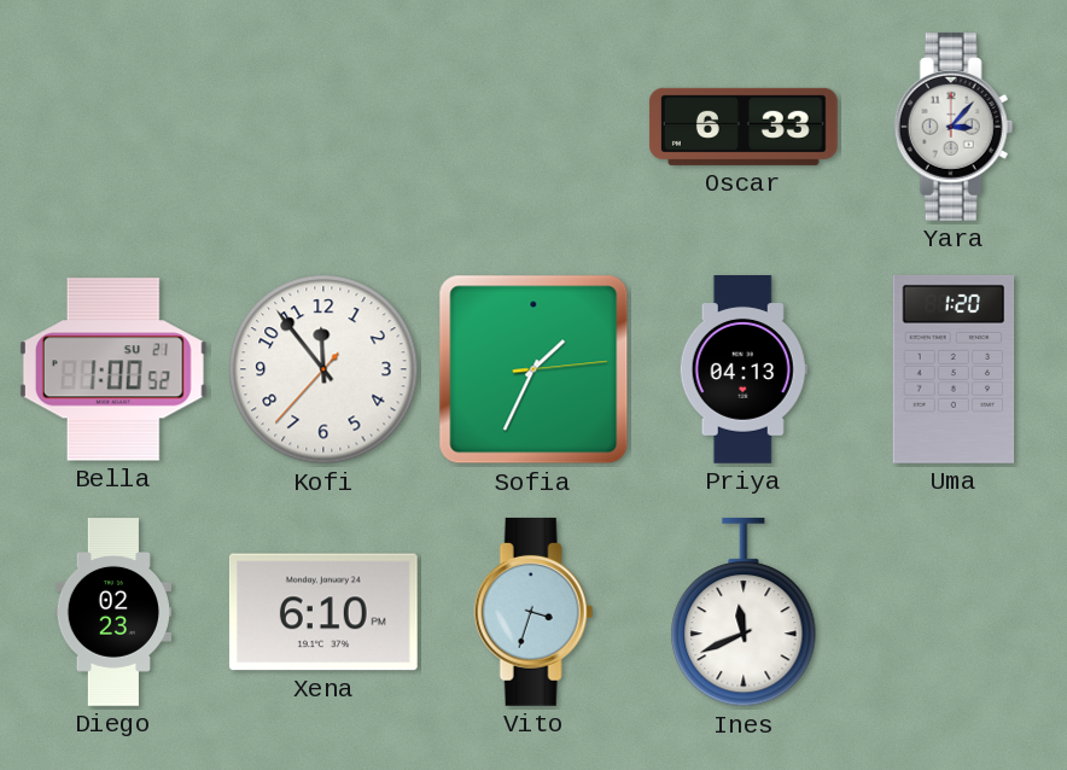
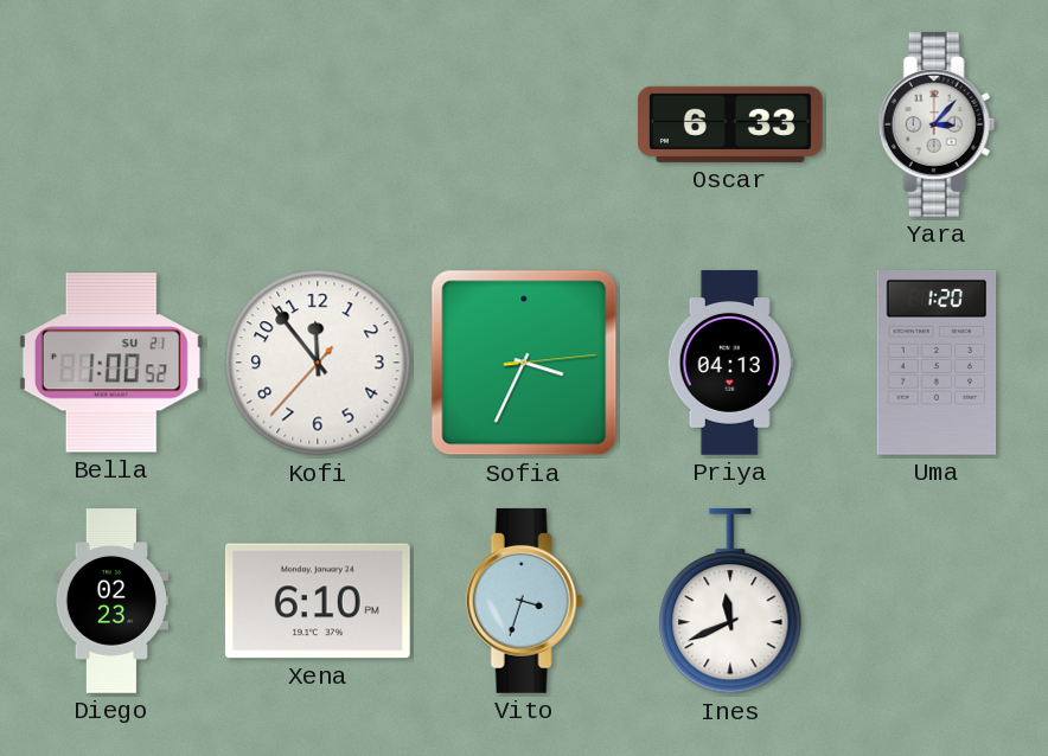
Sofia: 1:34 -> 3:34 (524, 363)
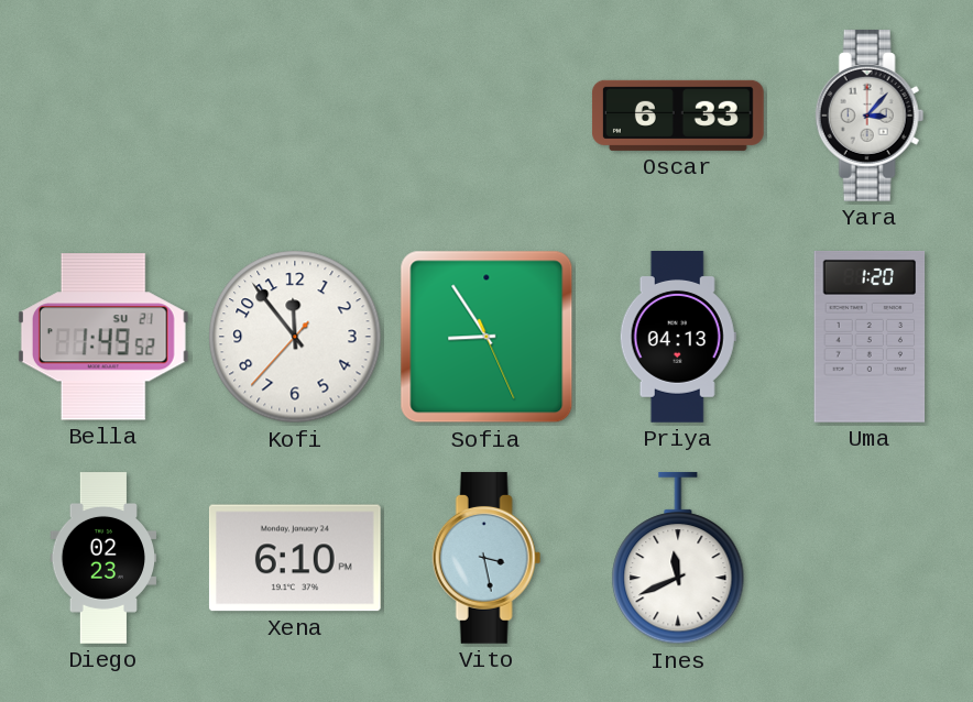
Bella: 1:00 -> 1:49 (103, 337)
Sofia: 3:34 -> 8:54 (487, 337)
Vito: 3:33 -> 3:28 (487, 558)
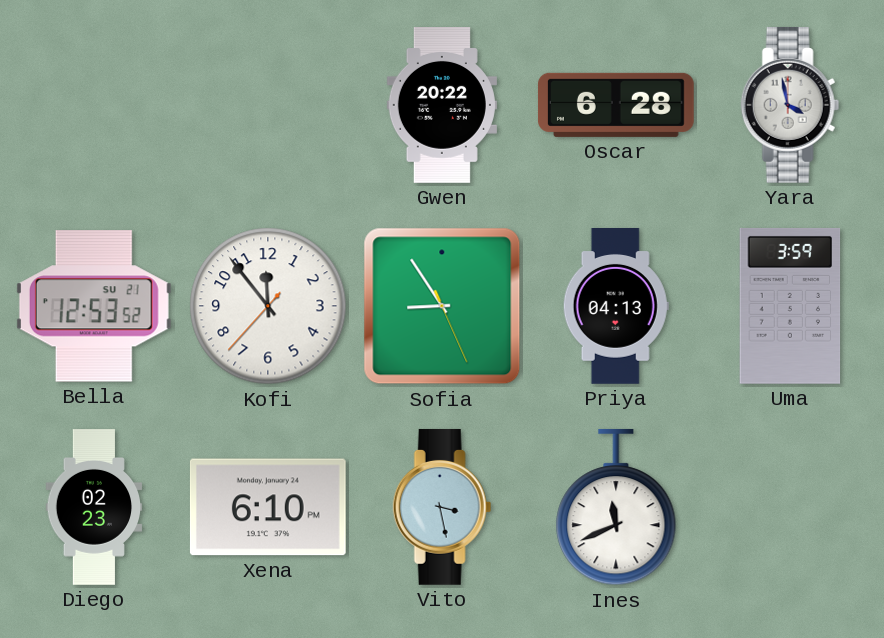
Gwen: none -> 20:22 (442, 106)
Oscar: 6:33 -> 6:28 (616, 105)
Yara: 3:07 -> 3:58 (790, 105)
Bella: 1:49 -> 12:53 (94, 306)
Uma: 1:20 -> 3:59 (790, 306)
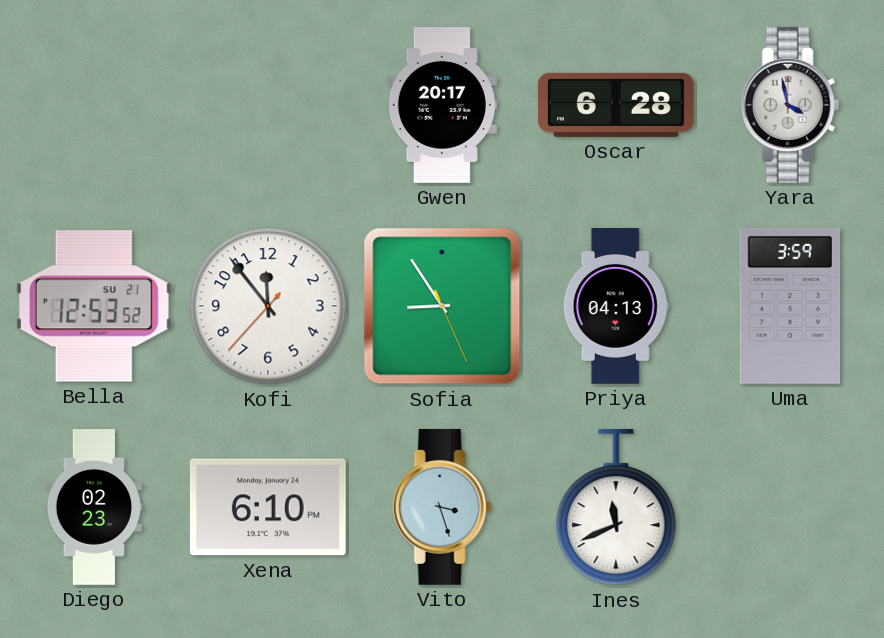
Gwen: 20:22 -> 20:17 (442, 106)
Vito: 3:28 -> 3:27 (442, 507)
